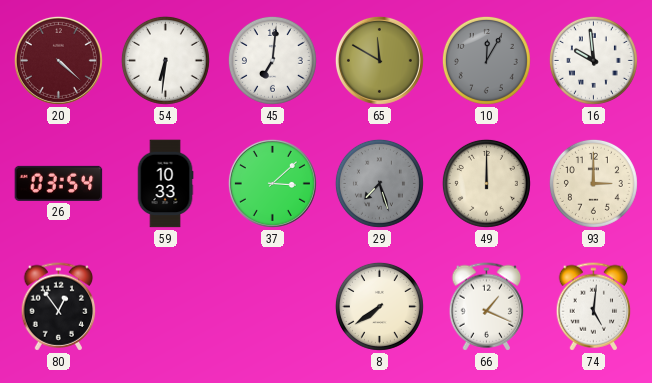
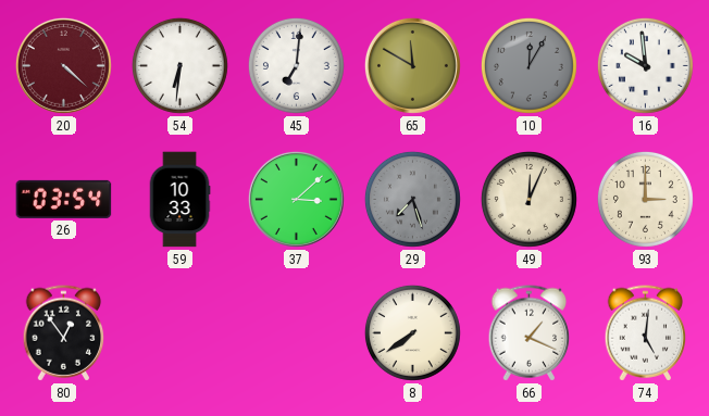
49: 12:00 -> 12:04 (528, 199)
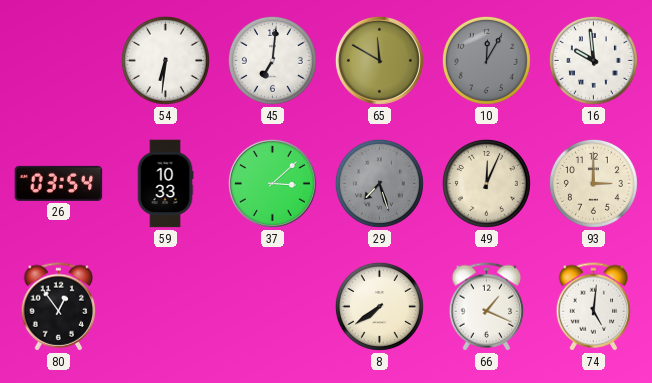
20: 4:22 -> none (63, 65)
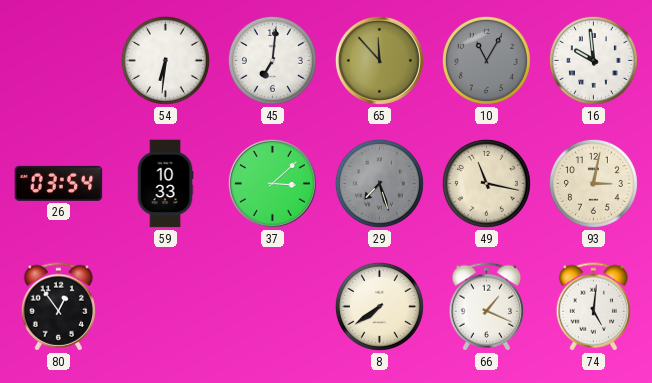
65: 11:50 -> 11:53 (379, 60)
10: 12:05 -> 11:05 (486, 60)
49: 12:04 -> 11:17 (486, 183)
93: 3:00 -> 3:02 (593, 183)
